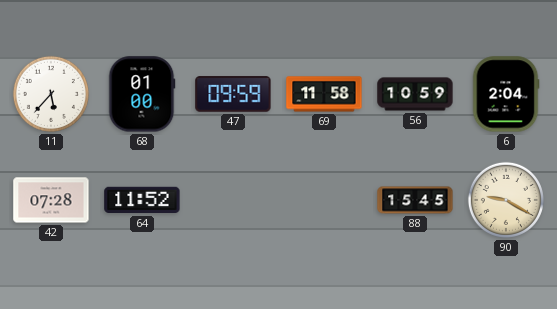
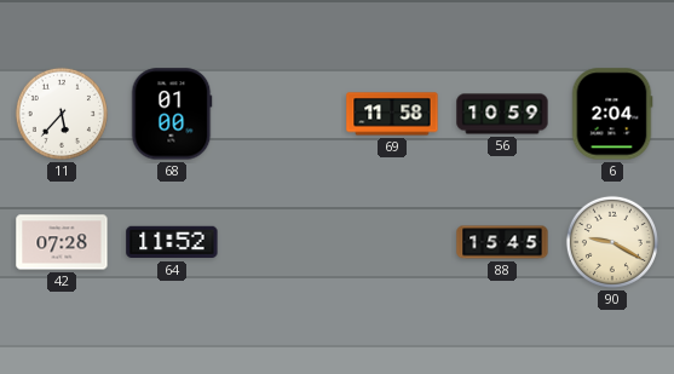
47: 09:59 -> none (233, 94)
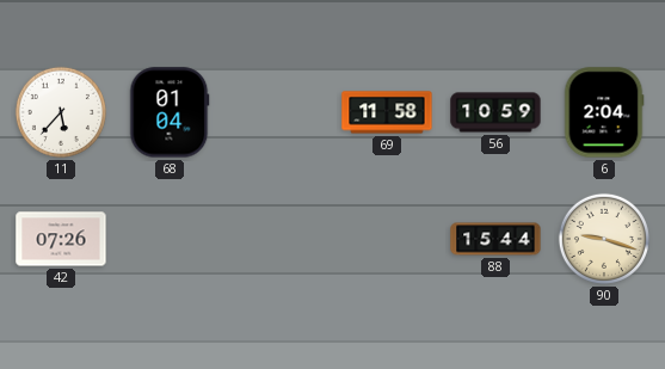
68: 01:00 -> 01:04 (170, 112)
42: 07:28 -> 07:26 (61, 239)
64: 11:52 -> none (172, 242)
88: 15:45 -> 15:44 (495, 239)
90: 9:20 -> 9:18 (604, 239)
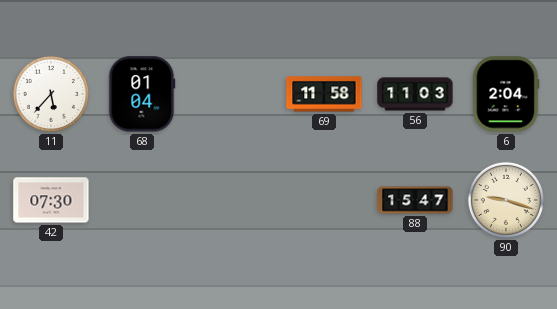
56: 10:59 -> 11:03 (415, 94)
42: 07:26 -> 07:30 (51, 200)
88: 15:44 -> 15:47 (415, 200)
